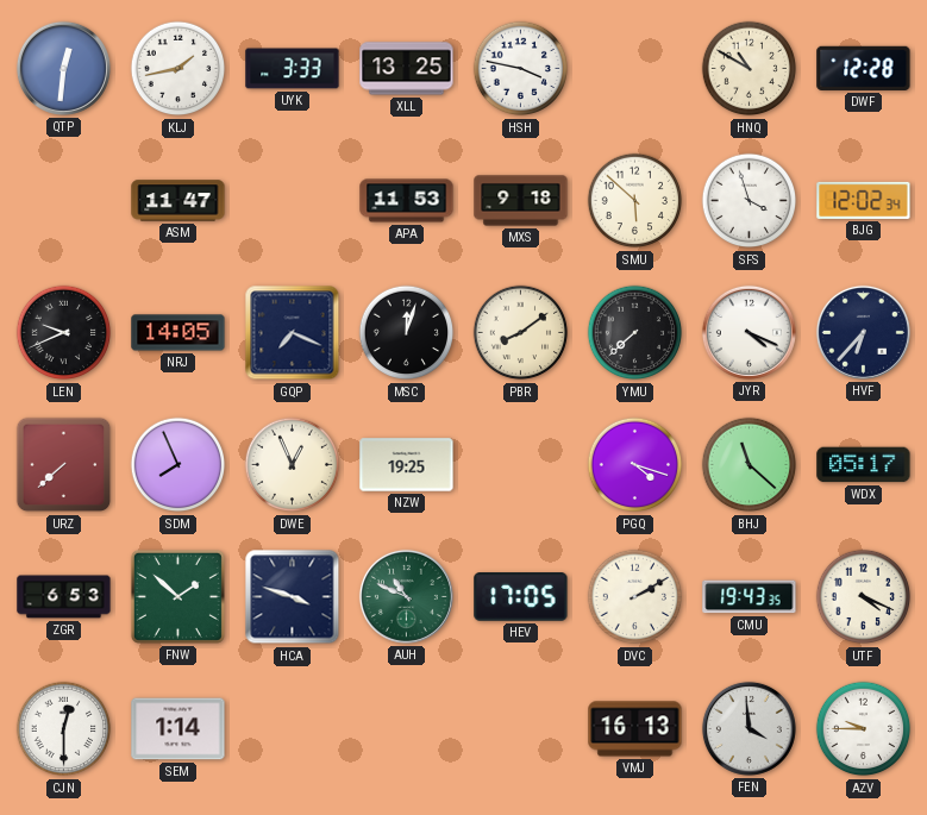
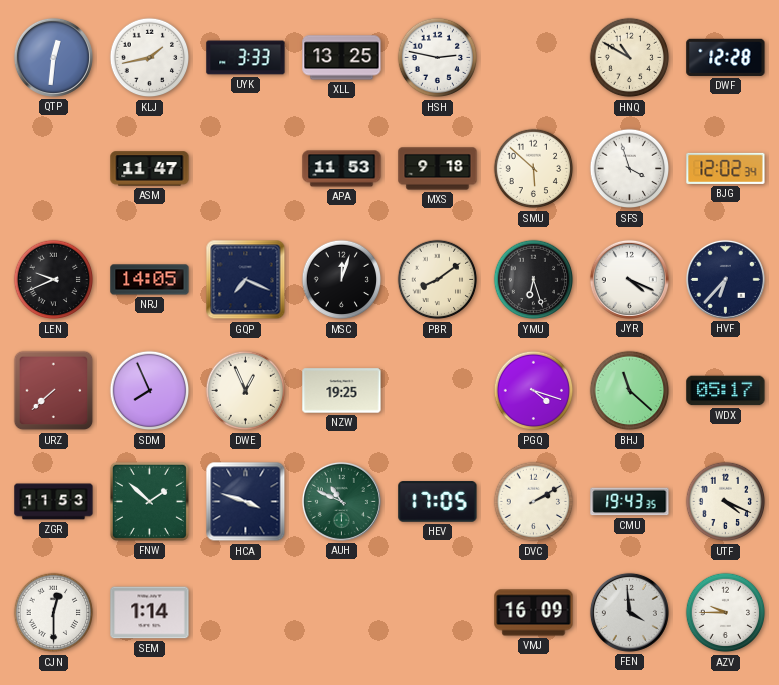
HSH: 3:47 -> 2:47 (438, 58)
YMU: 7:38 -> 6:27 (534, 280)
ZGR: 6:53 -> 11:53 (54, 502)
VMJ: 16:13 -> 16:09 (534, 613)
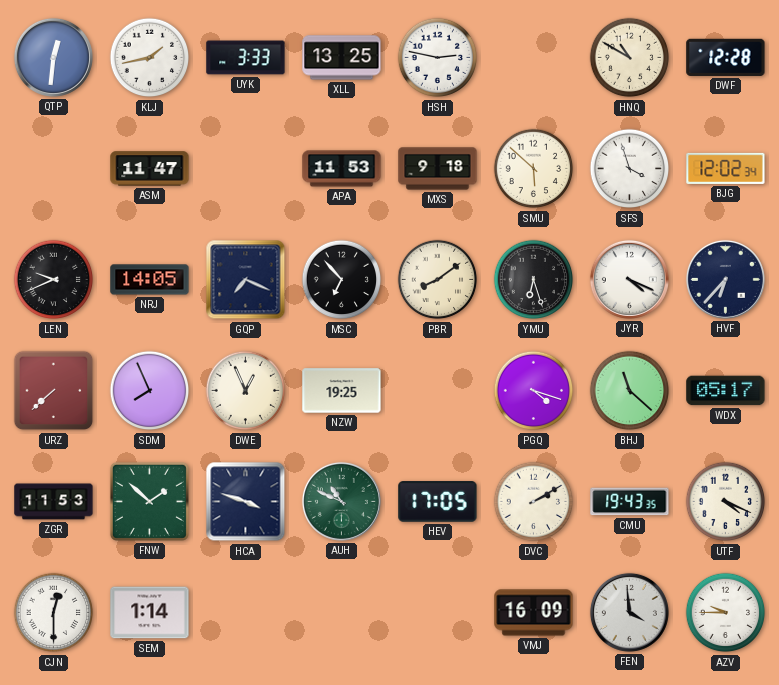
MSC: 12:03 -> 6:53 (342, 280)
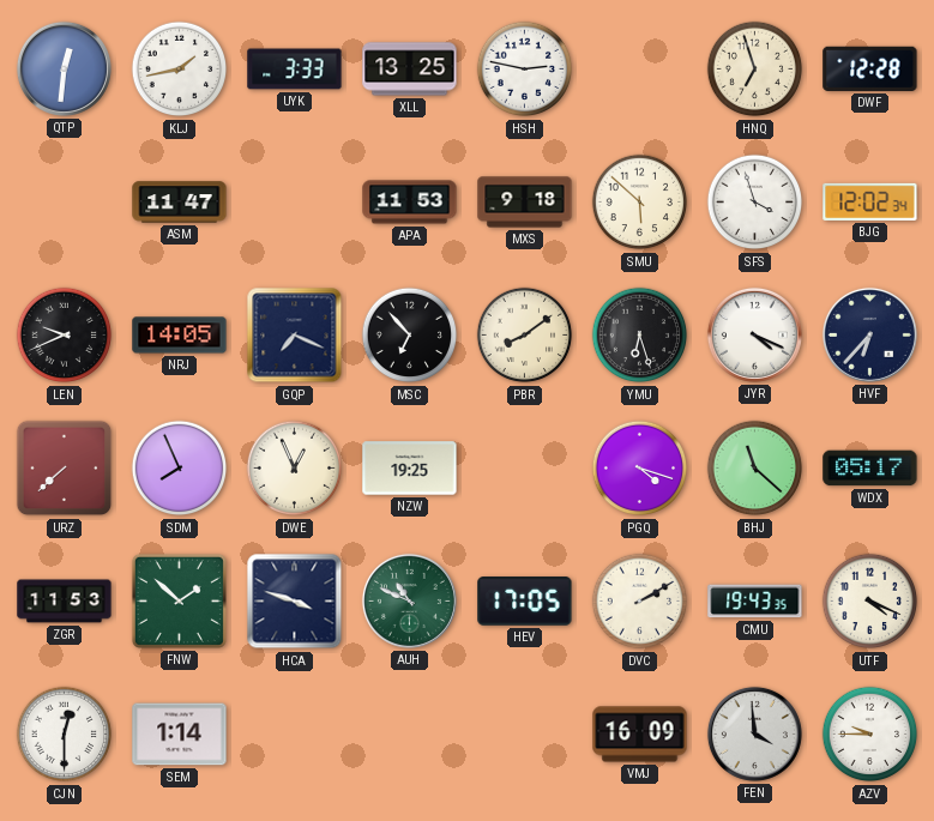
HNQ: 10:50 -> 6:57 (755, 70)
